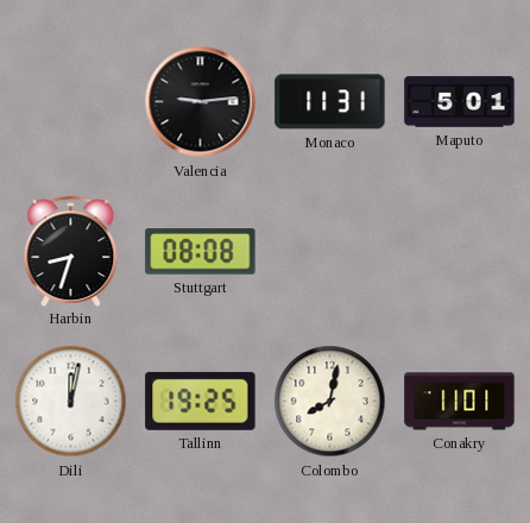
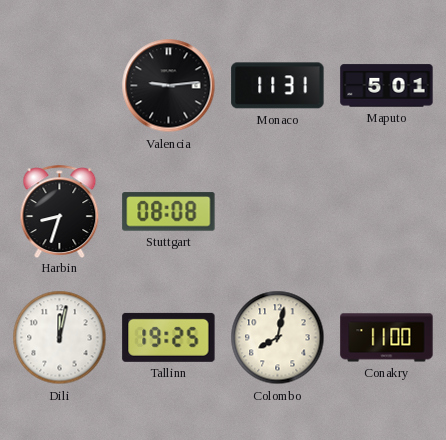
Conakry: 11:01 -> 11:00 (387, 338)
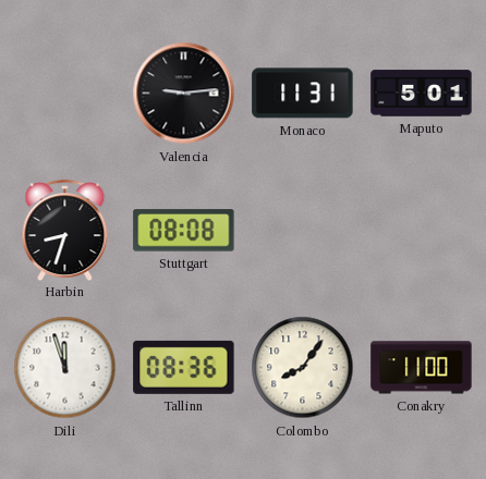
Dili: 12:02 -> 11:57 (65, 368)
Tallinn: 19:25 -> 08:36 (184, 367)
Colombo: 8:02 -> 8:06 (303, 368)
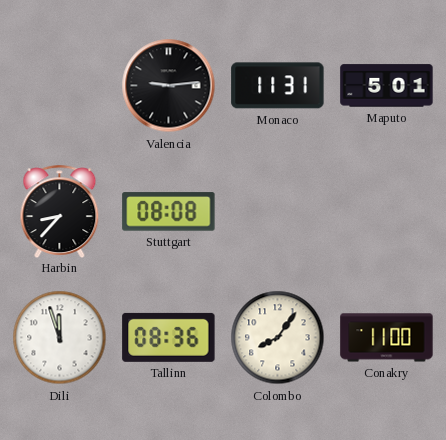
Harbin: 8:33 -> 8:37 (60, 211)
